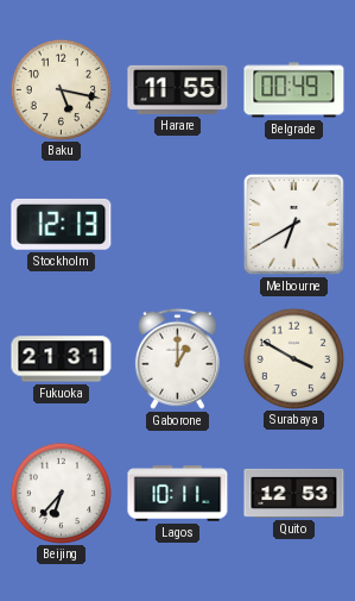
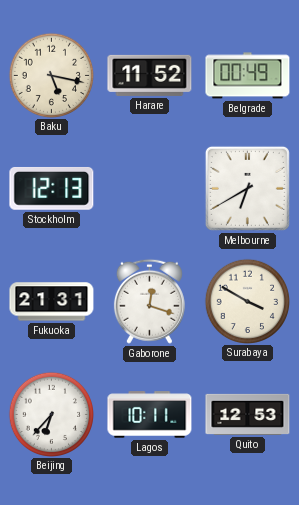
Harare: 11:55 -> 11:52 (150, 75)
Gaborone: 1:00 -> 12:18 (149, 301)
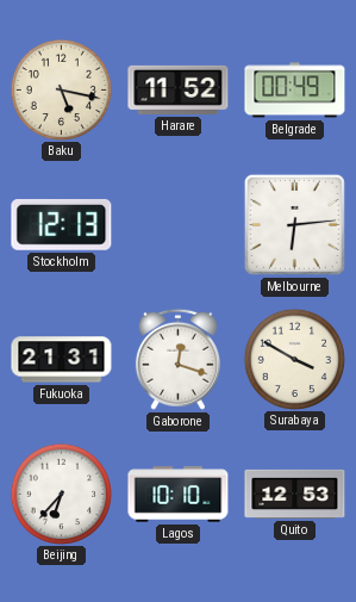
Melbourne: 6:40 -> 6:14 (294, 224)
Lagos: 10:11 -> 10:10 (179, 495)
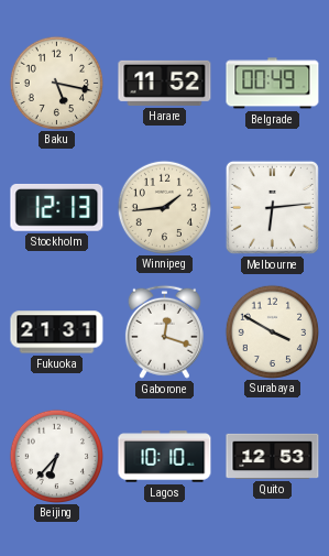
Winnipeg: none -> 1:44 (164, 207)
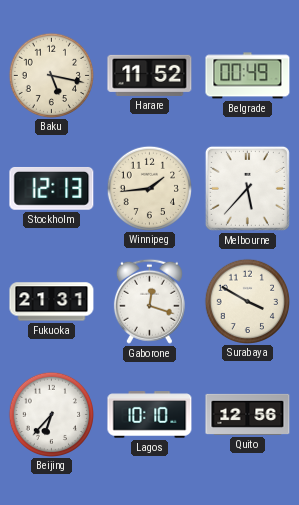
Melbourne: 6:14 -> 5:37 (247, 188)
Quito: 12:53 -> 12:56 (248, 414)
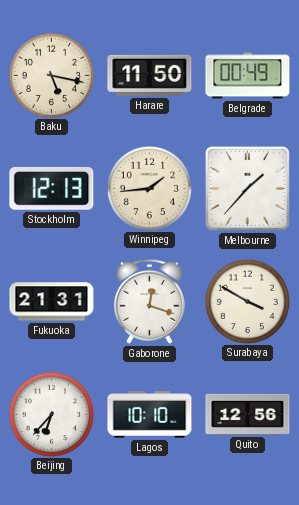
Harare: 11:52 -> 11:50 (150, 75)
Melbourne: 5:37 -> 1:37 (247, 188)
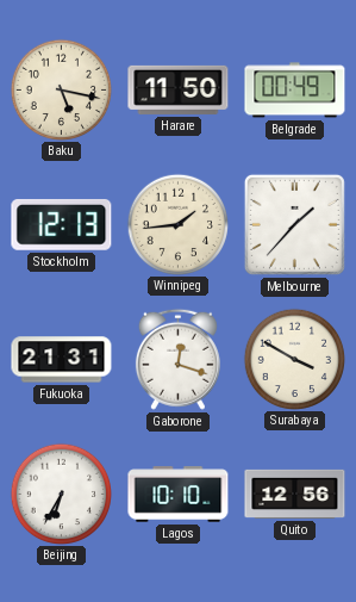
Beijing: 6:37 -> 6:35 (61, 494)
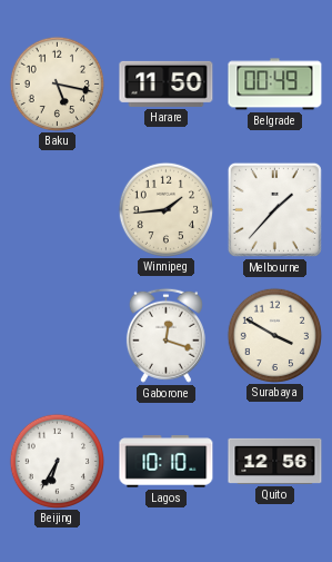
Stockholm: 12:13 -> none (62, 224)
Fukuoka: 21:31 -> none (62, 360)
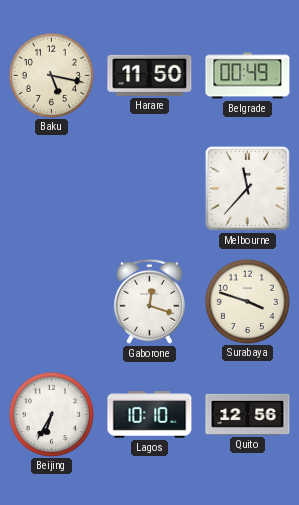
Winnipeg: 1:44 -> none (165, 209)
Melbourne: 1:37 -> 11:37 (247, 188)
Surabaya: 3:50 -> 3:48 (247, 301)
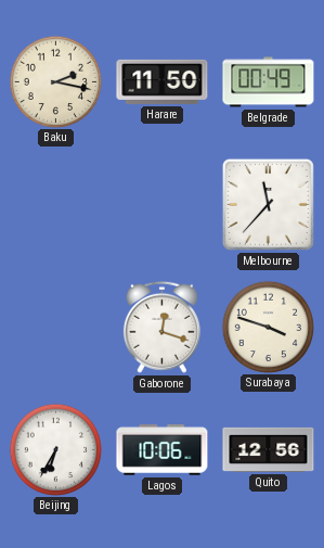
Baku: 5:17 -> 2:17 (55, 81)
Lagos: 10:10 -> 10:06 (163, 450)
